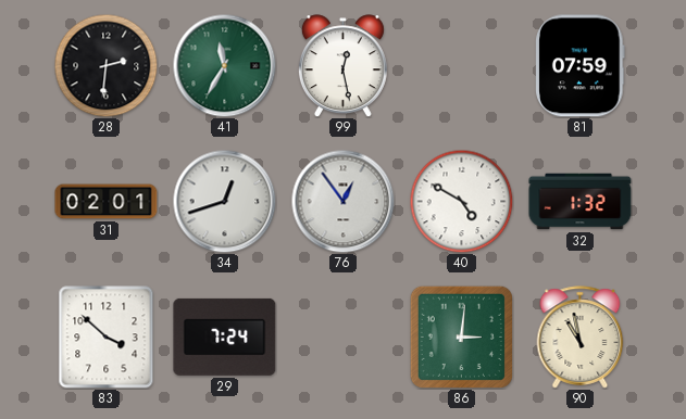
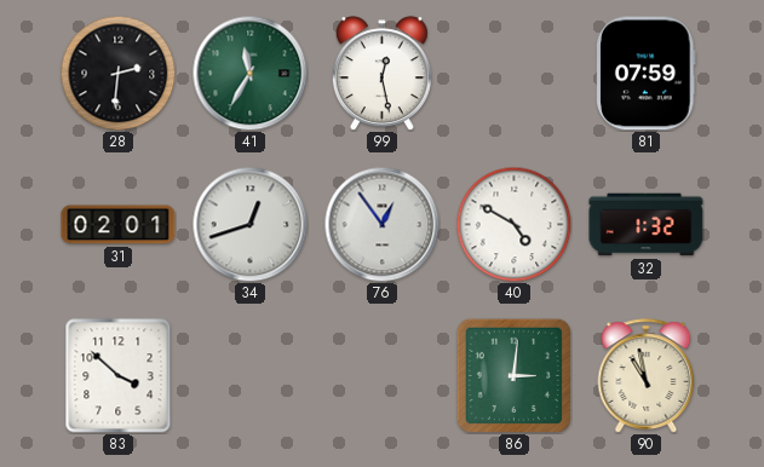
29: 7:24 -> none (225, 337)
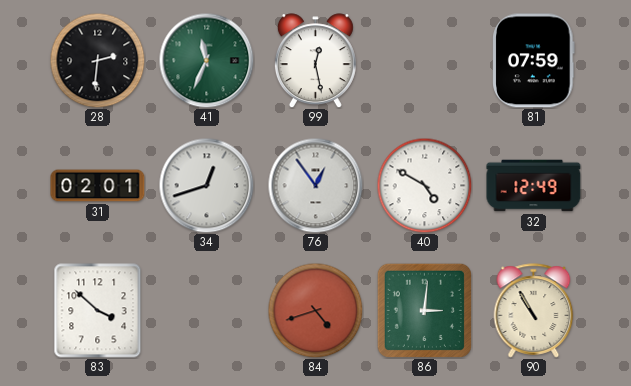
41: 11:35 -> 11:34 (206, 60)
32: 1:32 -> 12:49 (534, 186)
84: none -> 4:42 (315, 310)
90: 10:58 -> 10:55 (534, 311)
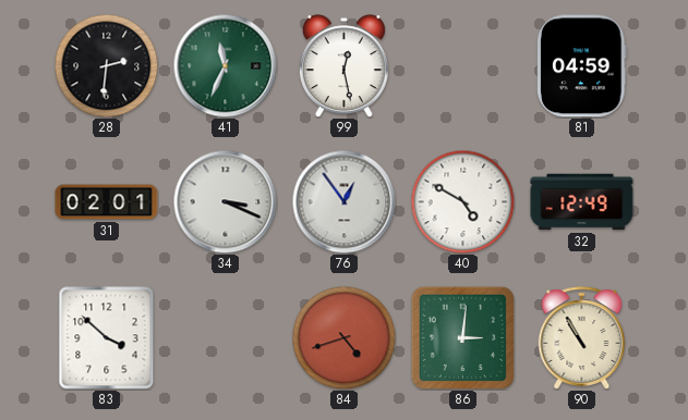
81: 07:59 -> 04:59 (582, 66)
34: 12:42 -> 3:19 (225, 201)
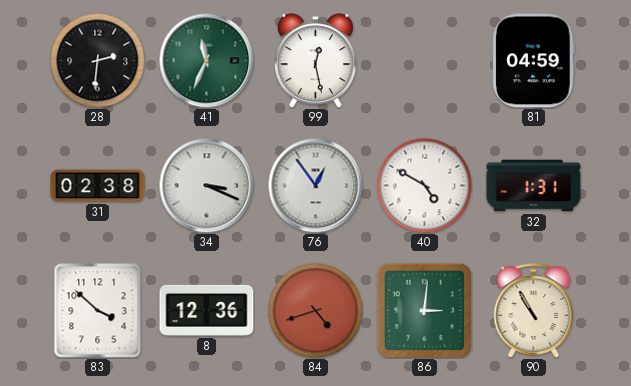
31: 02:01 -> 02:38 (98, 186)
32: 12:49 -> 1:31 (534, 186)
8: none -> 12:36 (207, 310)
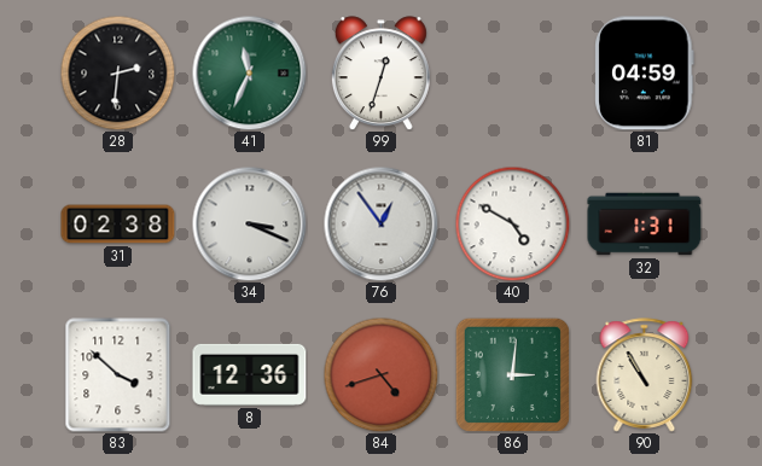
99: 12:28 -> 12:33 (380, 74)
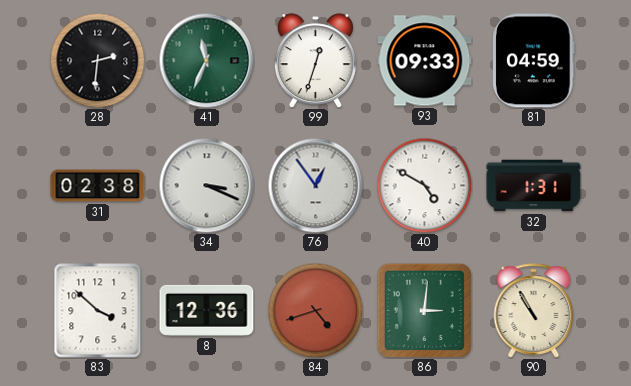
93: none -> 09:33 (425, 61)
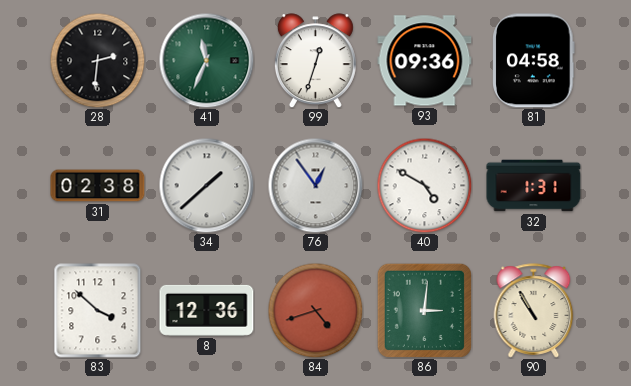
93: 09:33 -> 09:36 (425, 61)
81: 04:59 -> 04:58 (534, 61)
34: 3:19 -> 1:38 (206, 185)
